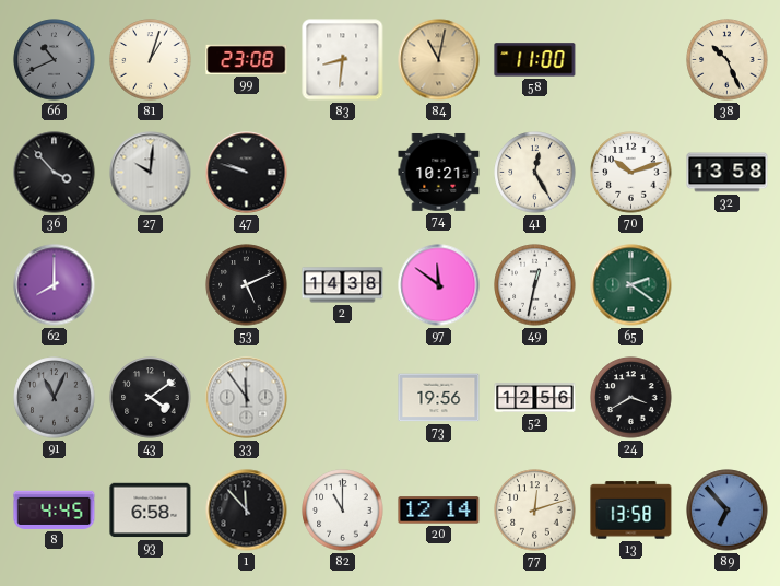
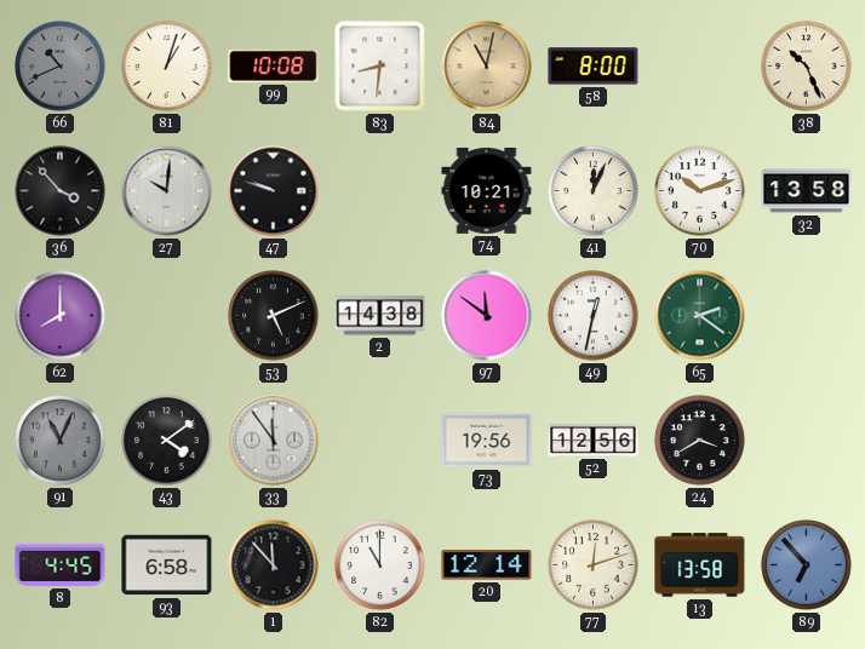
99: 23:08 -> 10:08 (274, 65)
58: 11:00 -> 8:00 (594, 67)
41: 12:25 -> 12:04 (594, 191)
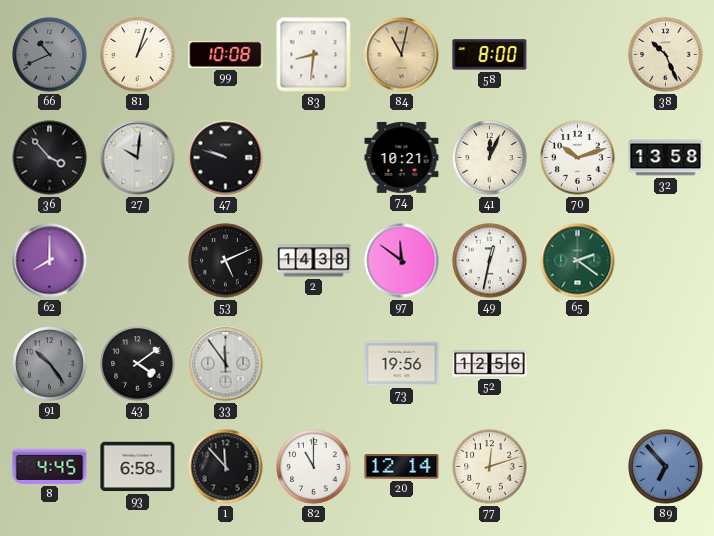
91: 11:04 -> 10:24 (50, 364)
24: 3:40 -> none (700, 441)
13: 13:58 -> none (700, 565)
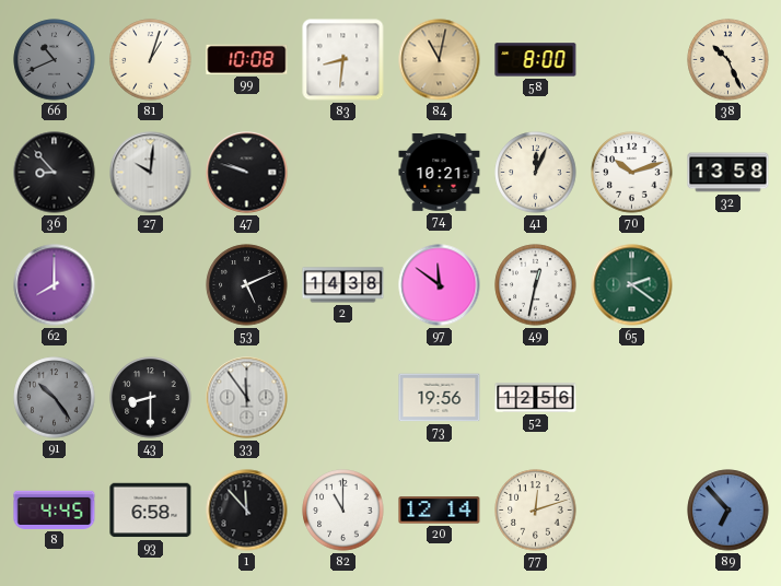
36: 3:53 -> 8:53 (55, 173)
43: 4:09 -> 8:30 (151, 398)
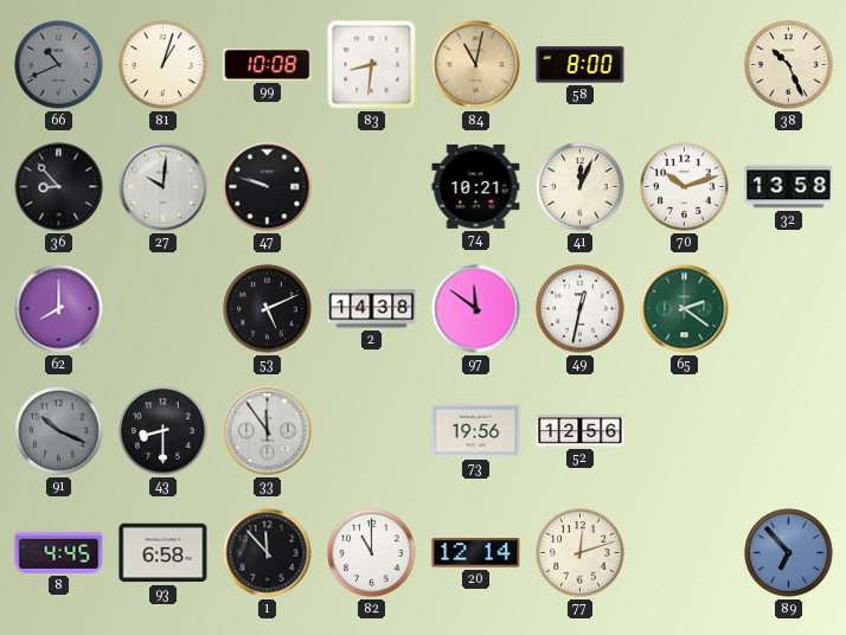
91: 10:24 -> 10:19 (59, 431)
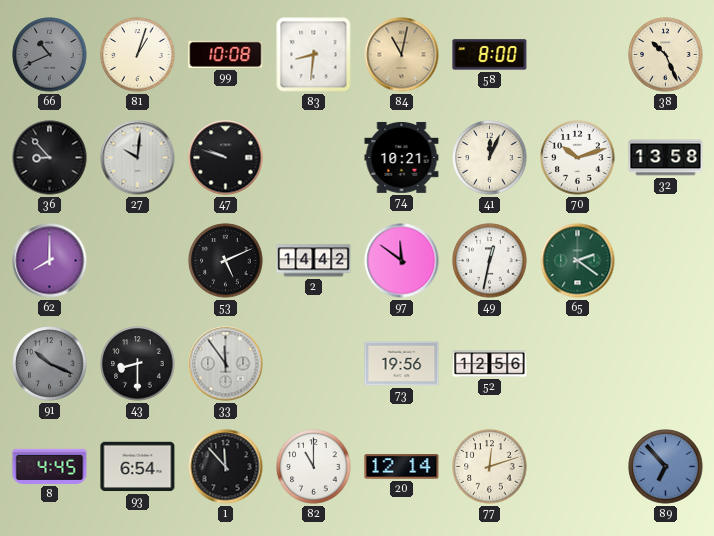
2: 14:38 -> 14:42 (314, 261)
93: 6:58 -> 6:54 (138, 467)
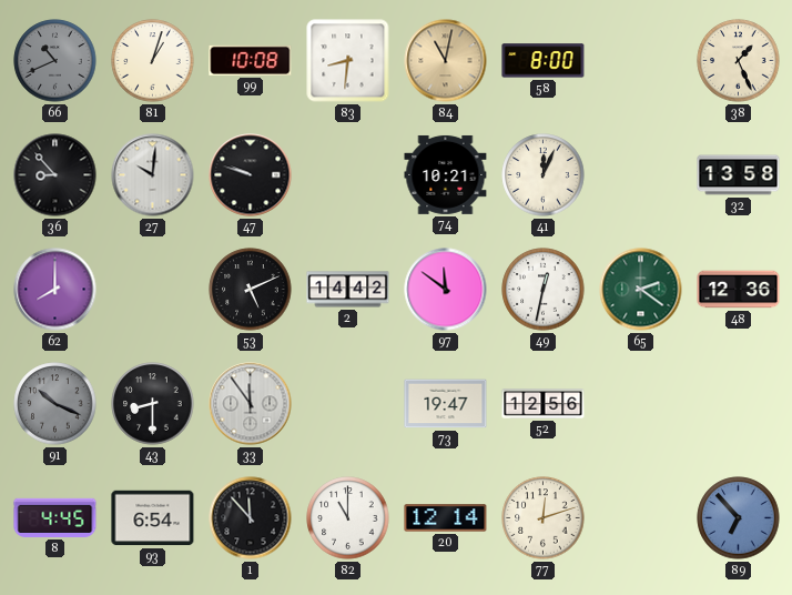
38: 10:26 -> 1:26 (739, 61)
70: 10:12 -> none (578, 158)
48: none -> 12:36 (739, 290)
73: 19:56 -> 19:47 (446, 404)
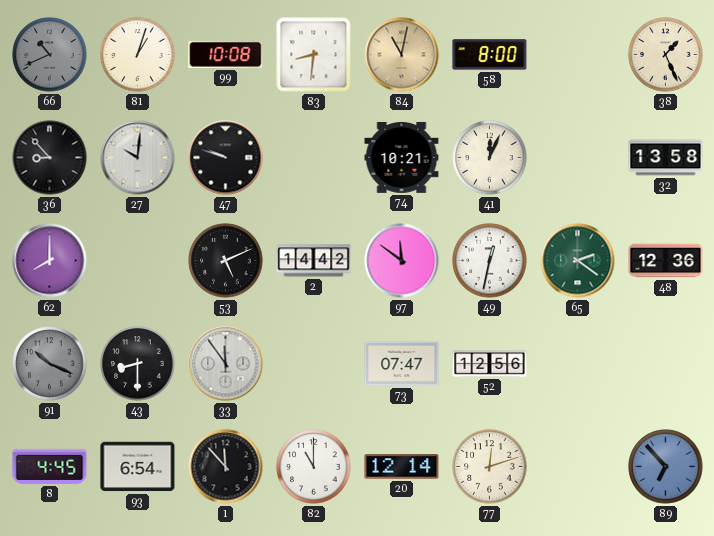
73: 19:47 -> 07:47 (402, 364)
